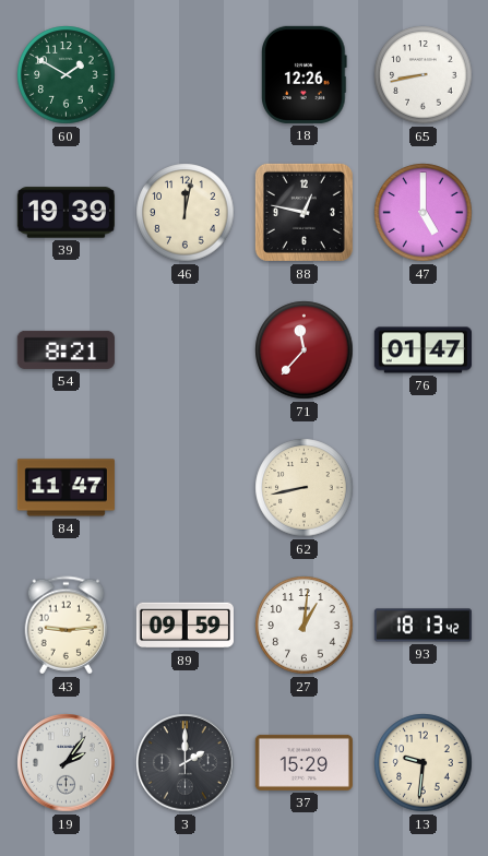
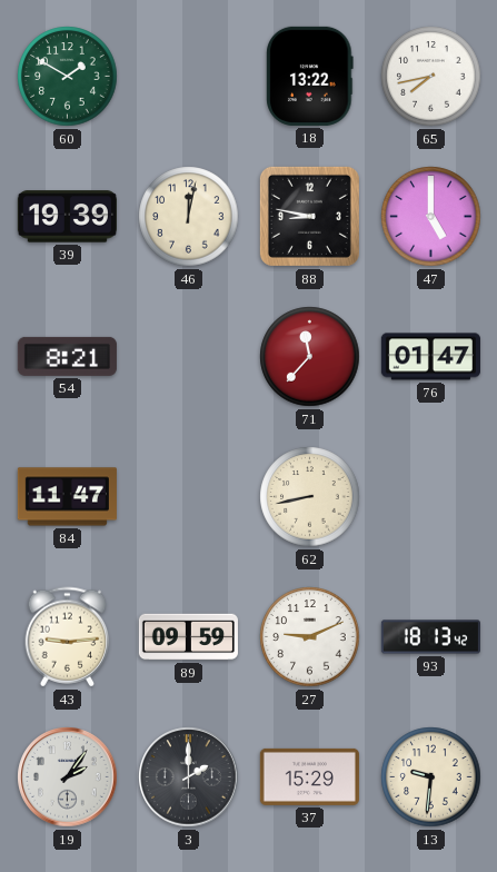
18: 12:26 -> 13:22 (310, 76)
65: 8:43 -> 7:43 (431, 77)
88: 12:47 -> 8:47 (309, 216)
27: 1:01 -> 9:11 (310, 637)
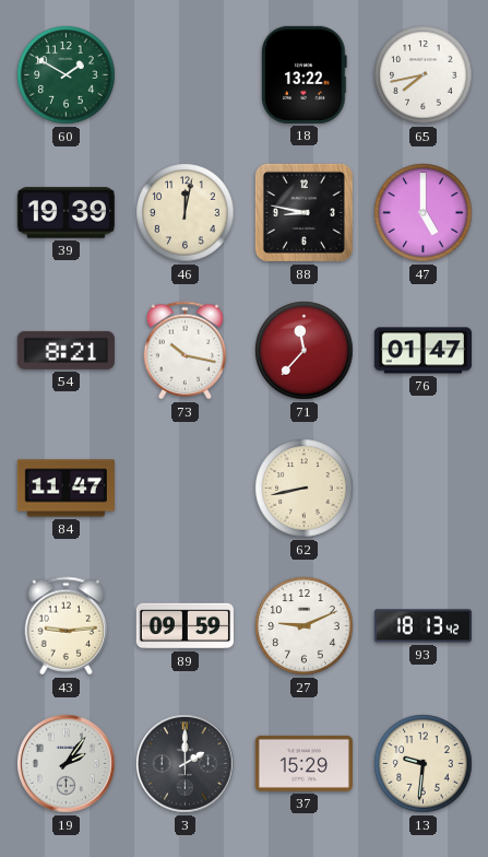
73: none -> 10:17 (186, 351)
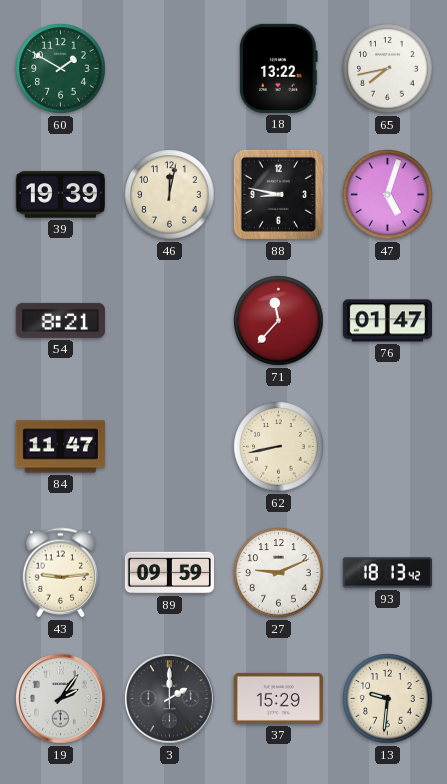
47: 5:00 -> 5:03 (388, 195)
73: 10:17 -> none (186, 351)
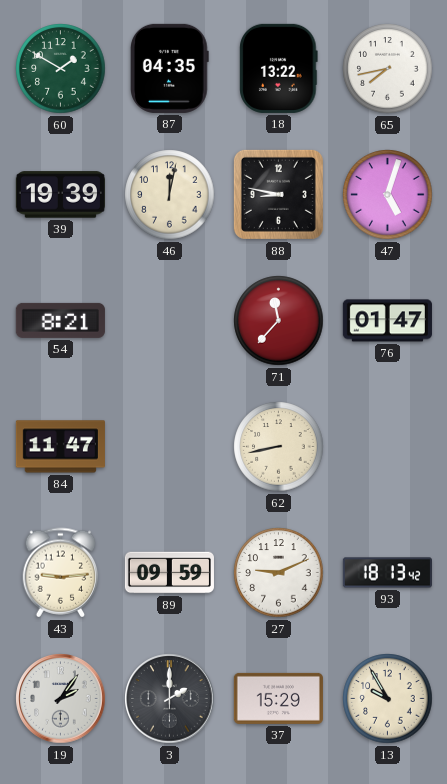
87: none -> 04:35 (170, 68)
13: 9:31 -> 9:55 (388, 699)
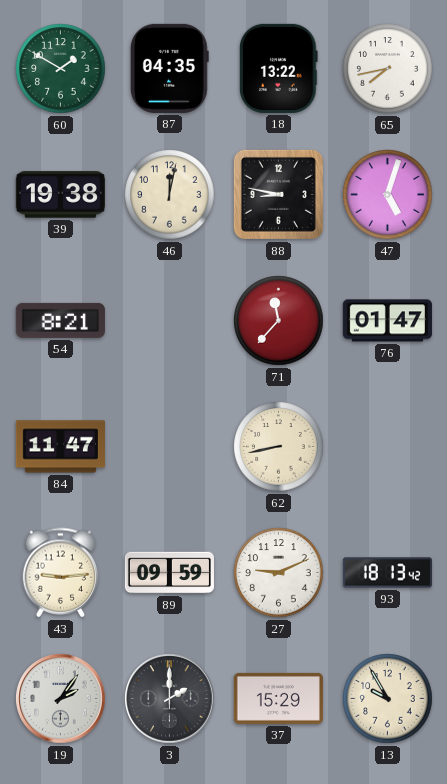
39: 19:39 -> 19:38 (60, 195)
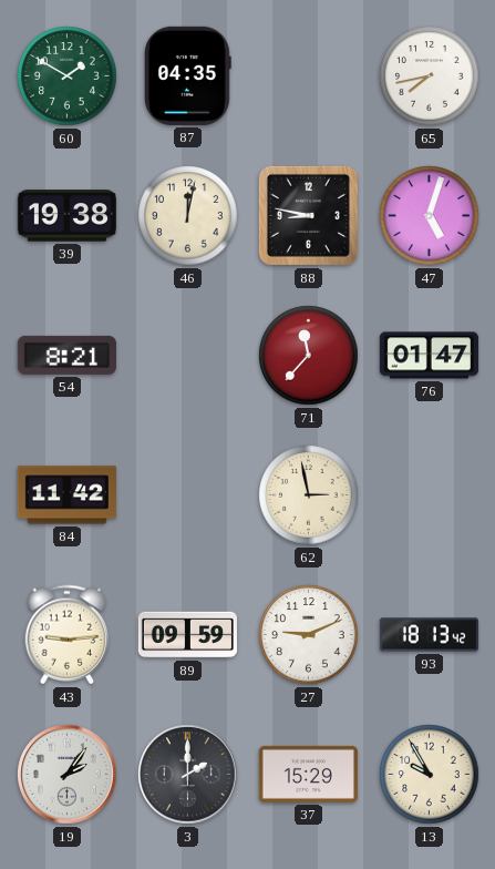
18: 13:22 -> none (279, 68)
84: 11:47 -> 11:42 (66, 495)
62: 8:43 -> 2:58 (309, 495)
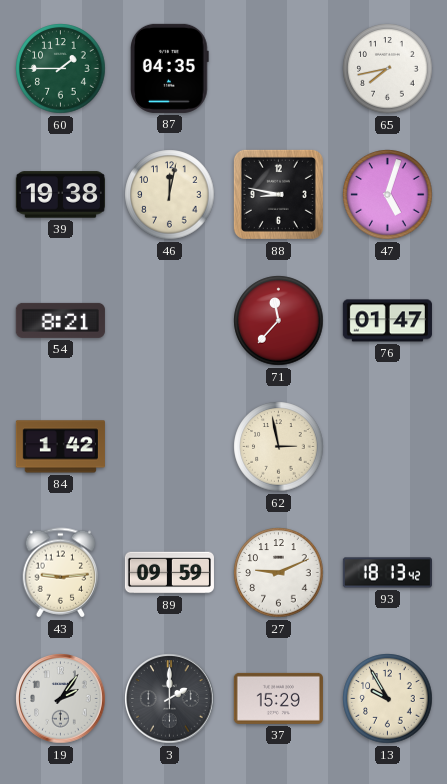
60: 1:50 -> 1:45 (61, 69)
84: 11:42 -> 1:42 (60, 447)
